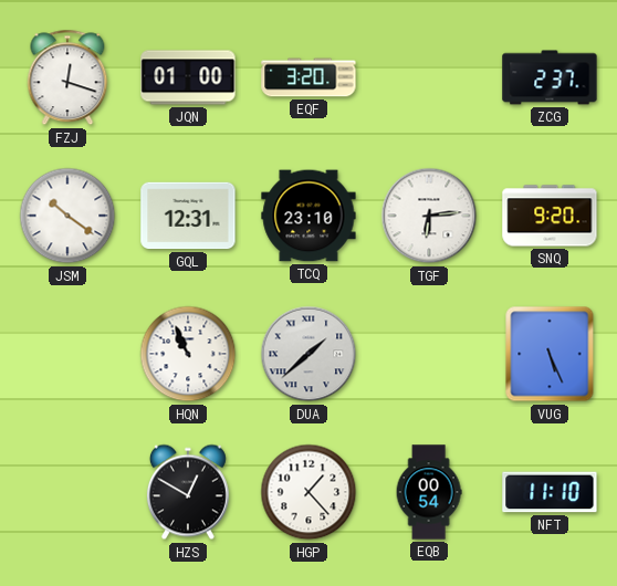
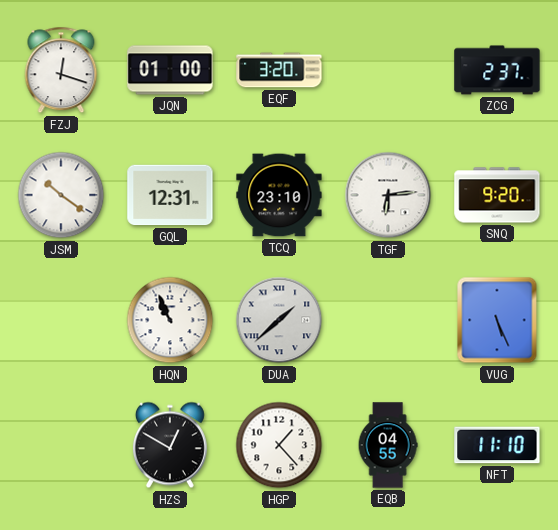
EQB: 00:54 -> 04:55 (388, 445)
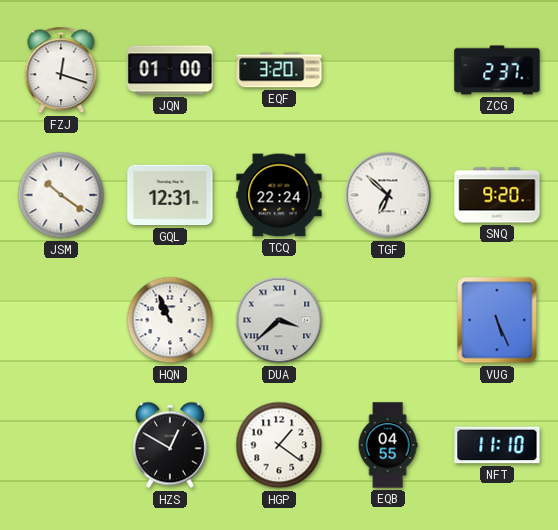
TCQ: 23:10 -> 22:24 (279, 195)
TGF: 6:14 -> 6:52 (388, 195)
DUA: 1:38 -> 3:38 (279, 320)
HGP: 1:23 -> 1:21 (279, 445)
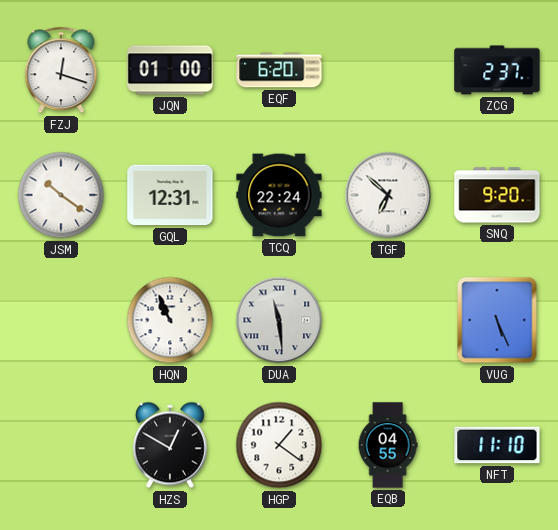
EQF: 3:20 -> 6:20 (279, 70)
DUA: 3:38 -> 11:29 (279, 320)
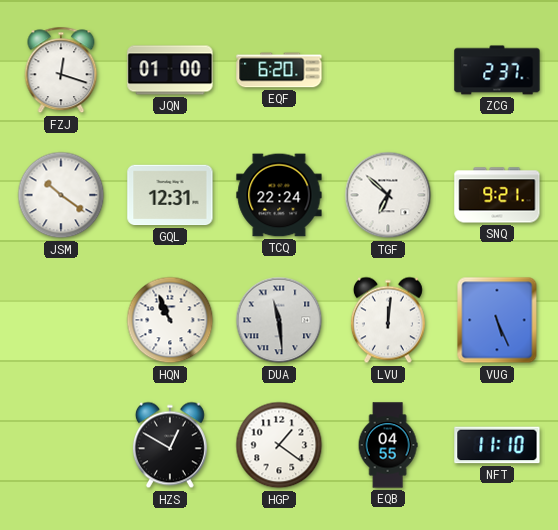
SNQ: 9:20 -> 9:21 (497, 195)
LVU: none -> 12:01 (388, 320)
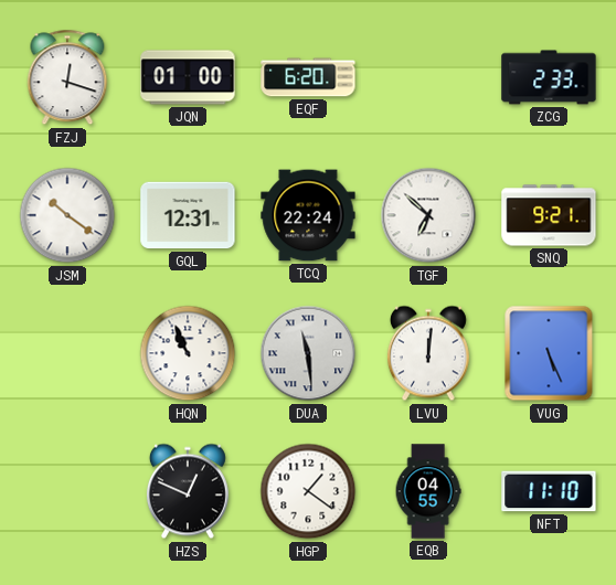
ZCG: 2:37 -> 2:33 (549, 77)
HZS: 12:50 -> 12:49 (188, 491)
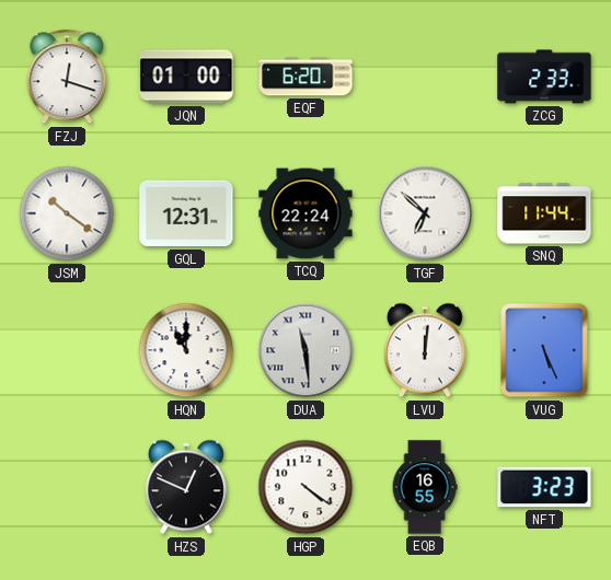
SNQ: 9:21 -> 11:44 (544, 213)
HQN: 10:56 -> 11:00 (186, 350)
HGP: 1:21 -> 4:21 (305, 487)
EQB: 04:55 -> 16:55 (425, 487)
NFT: 11:10 -> 3:23 (544, 487)
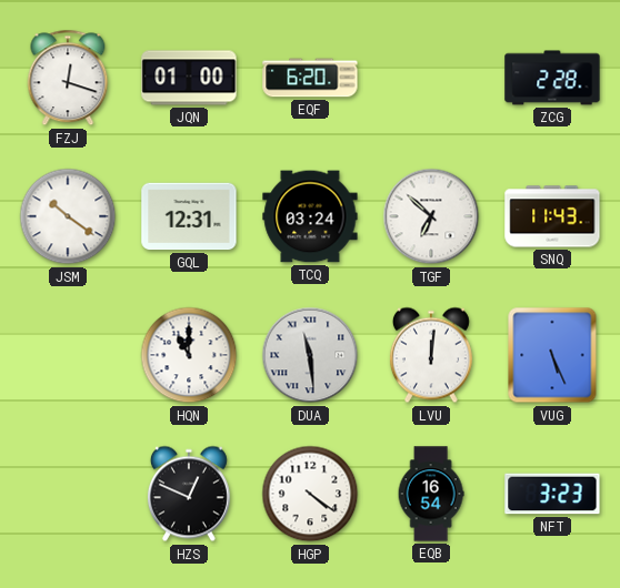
ZCG: 2:33 -> 2:28 (552, 78)
TCQ: 22:24 -> 03:24 (310, 216)
SNQ: 11:44 -> 11:43 (552, 216)
EQB: 16:55 -> 16:54 (431, 494)
